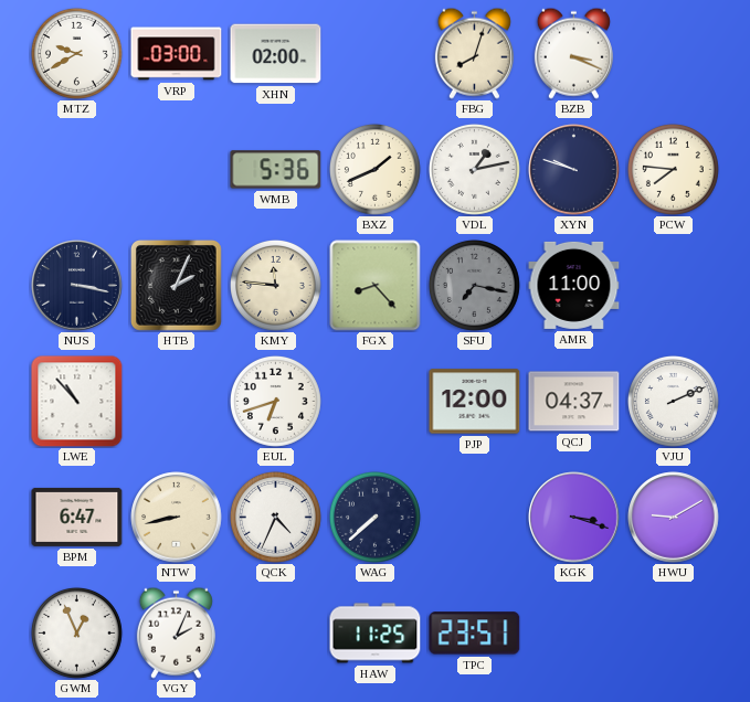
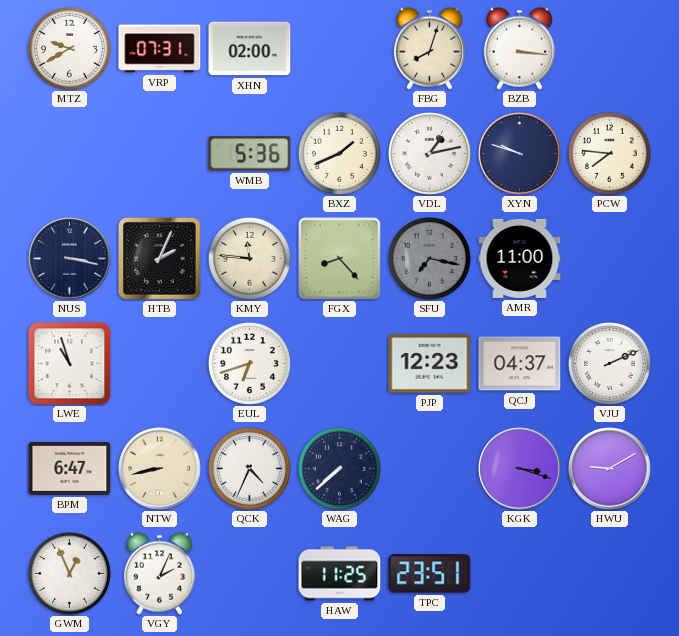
VRP: 03:00 -> 07:31 (160, 49)
BZB: 3:19 -> 3:16 (519, 48)
LWE: 10:53 -> 10:57 (70, 364)
PJP: 12:00 -> 12:23 (430, 364)
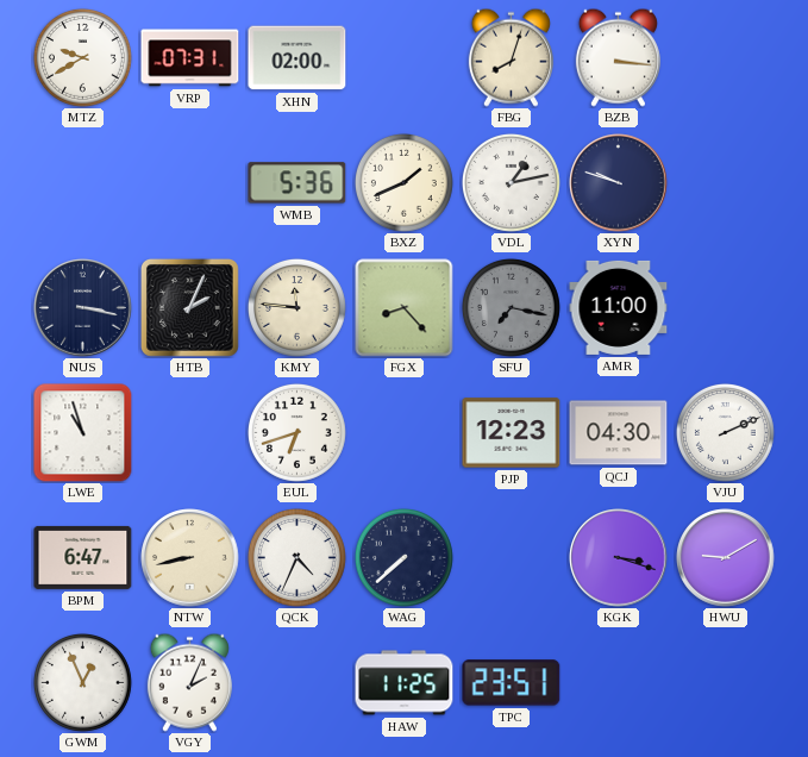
PCW: 7:46 -> none (609, 153)
QCJ: 04:37 -> 04:30 (619, 433)
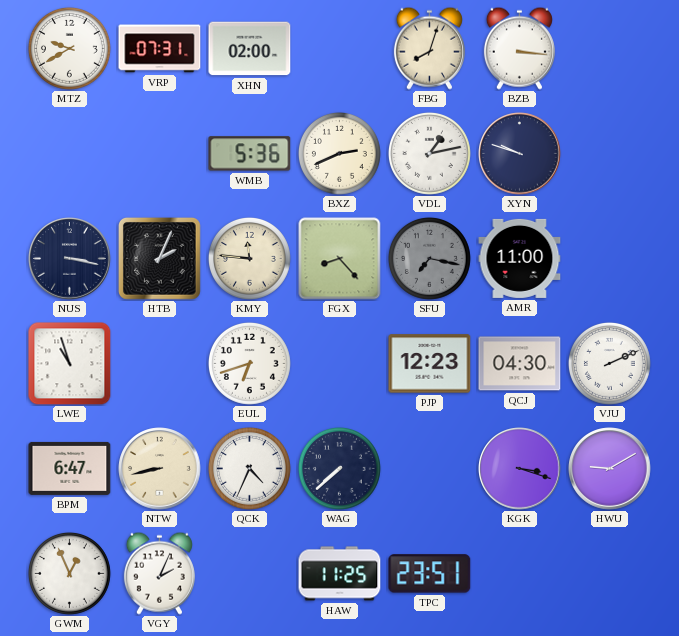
BXZ: 1:41 -> 2:41 (339, 153)
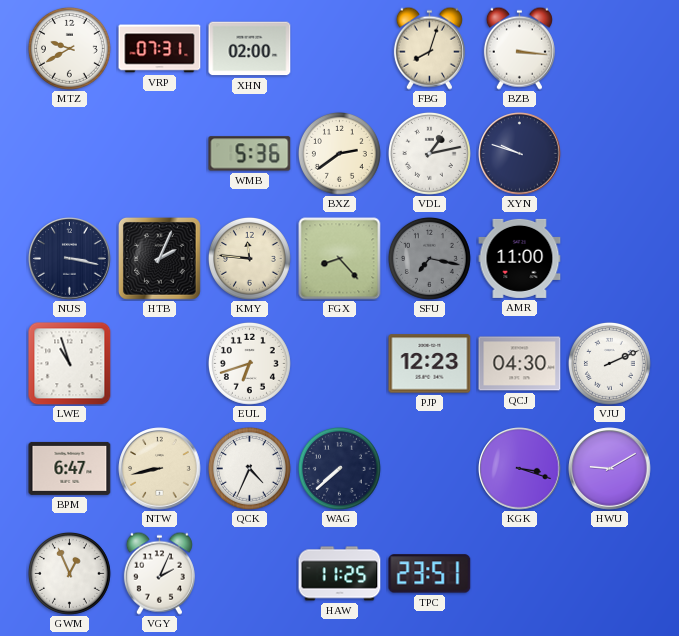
BXZ: 2:41 -> 2:39 (339, 153)
